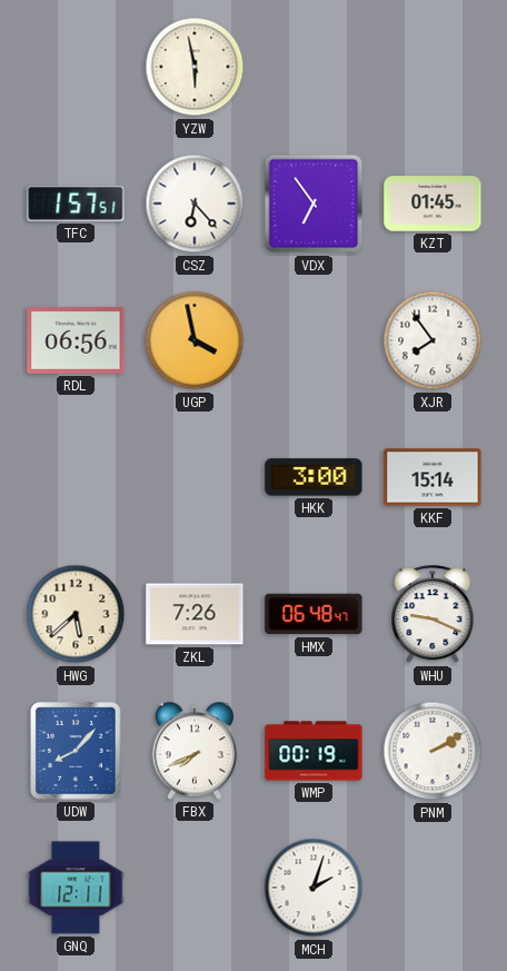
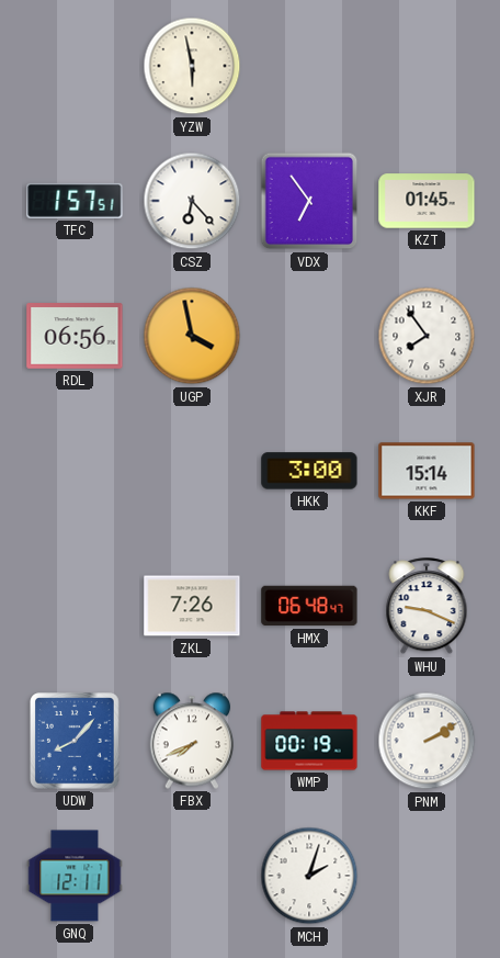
HWG: 5:38 -> none (76, 614)
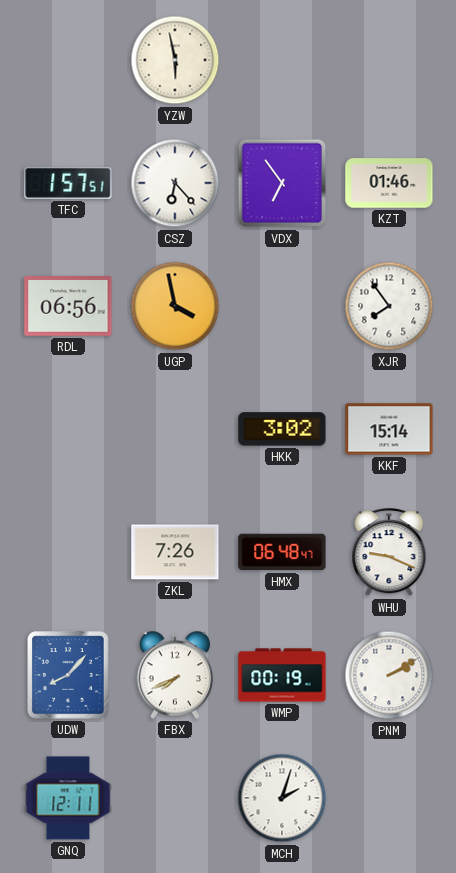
KZT: 01:45 -> 01:46 (389, 183)
HKK: 3:00 -> 3:02 (282, 429)
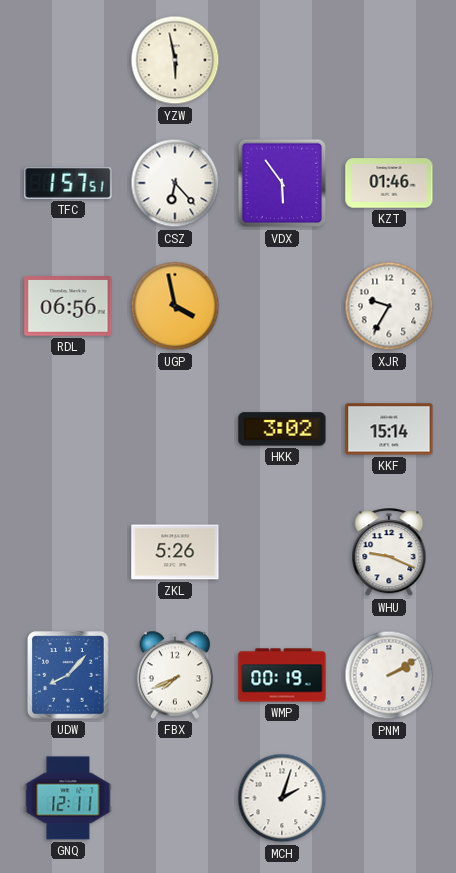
VDX: 6:54 -> 5:54 (282, 183)
XJR: 7:54 -> 9:35 (389, 306)
ZKL: 7:26 -> 5:26 (175, 552)
HMX: 06:48 -> none (282, 552)
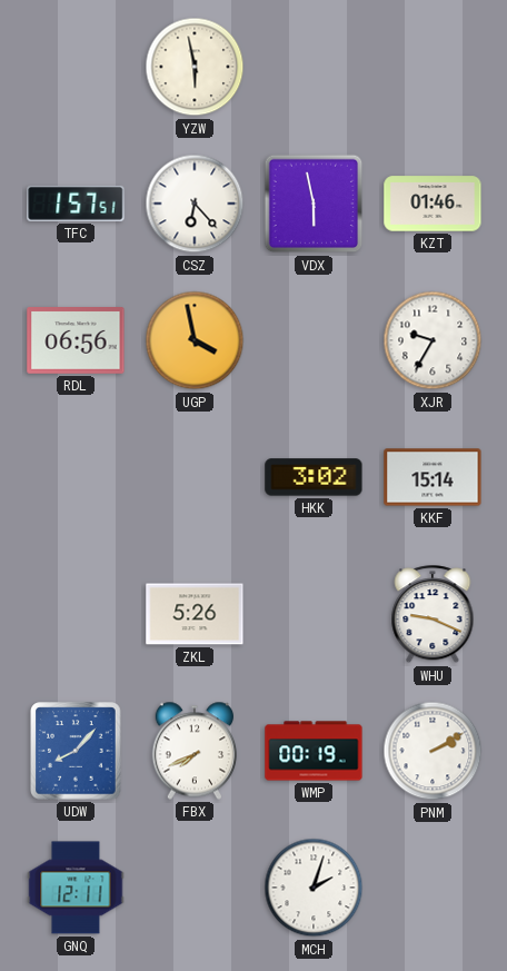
VDX: 5:54 -> 5:58 (314, 204)
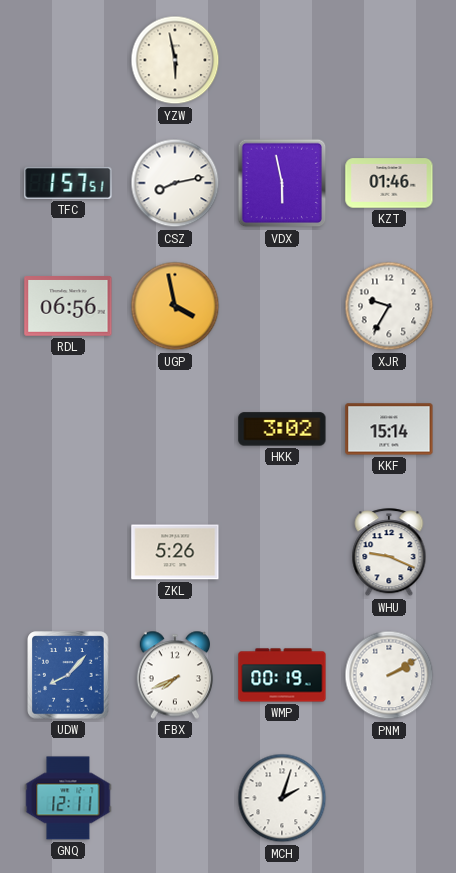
CSZ: 6:23 -> 8:13 (175, 183)
